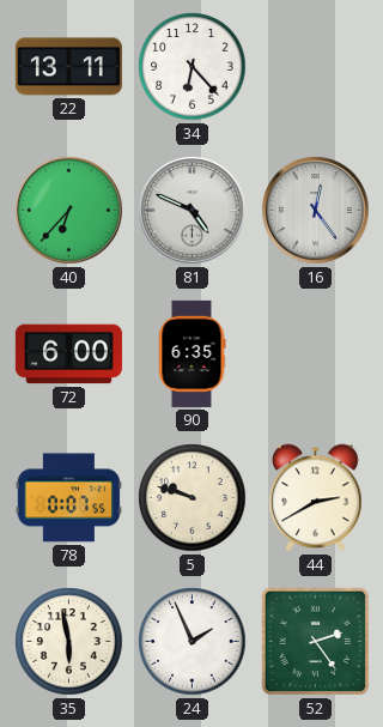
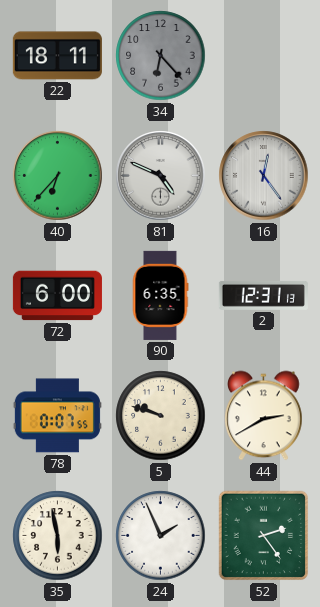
22: 13:11 -> 18:11 (57, 56)
34 dial: white -> grey (161, 56)
2: none -> 12:31 (263, 295)
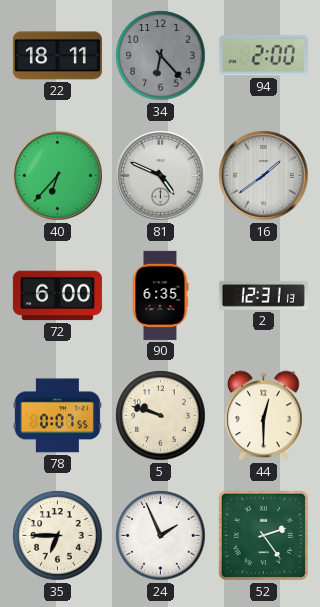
94: none -> 2:00 (263, 56)
16: 12:24 -> 1:39 (264, 176)
44: 2:40 -> 12:30 (264, 416)
35: 5:58 -> 6:45 (58, 536)
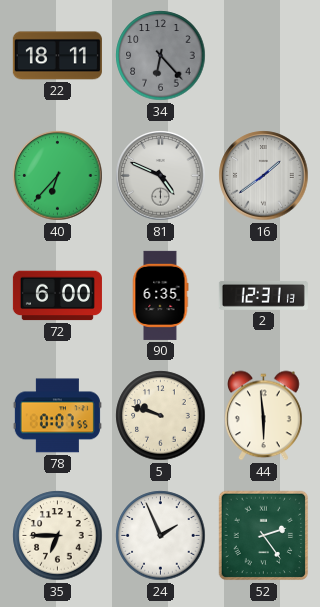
94: 2:00 -> none (263, 56)
44: 12:30 -> 5:59 (264, 416)
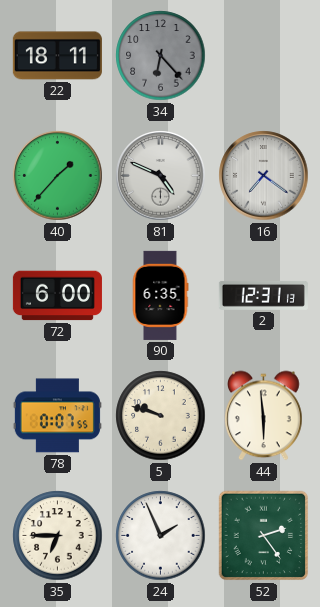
40: 6:37 -> 1:37 (58, 176)
16: 1:39 -> 7:21 (264, 176)
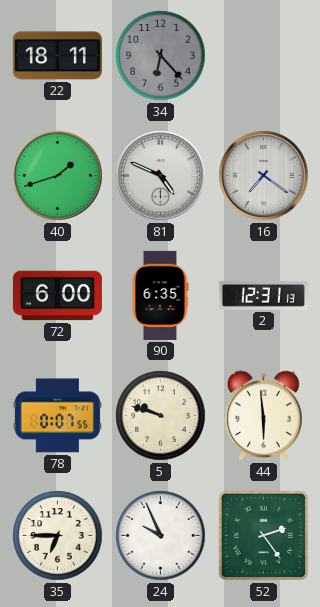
40: 1:37 -> 1:42 (58, 176)
24: 1:56 -> 9:56 (161, 536)
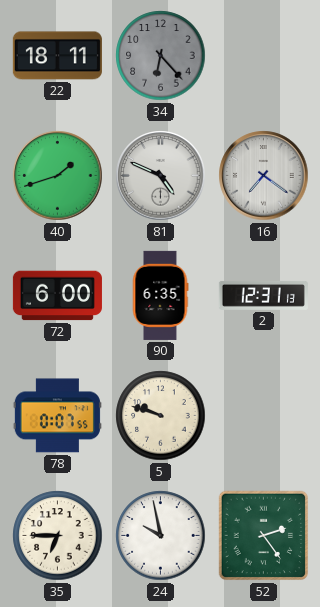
44: 5:59 -> none (264, 416)
24: 9:56 -> 9:58 (161, 536)
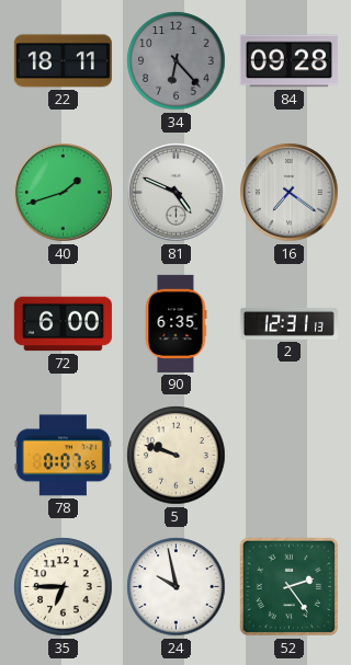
84: none -> 09:28 (288, 61)
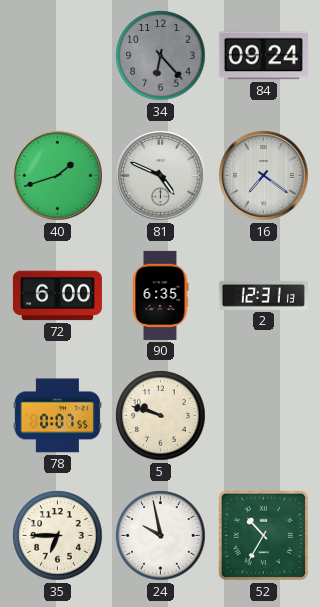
22: 18:11 -> none (63, 61)
84: 09:28 -> 09:24 (263, 56)
52: 2:24 -> 10:35 (264, 536)
